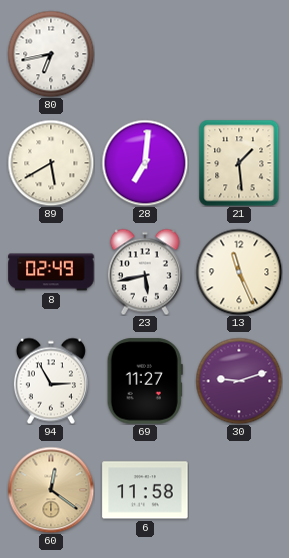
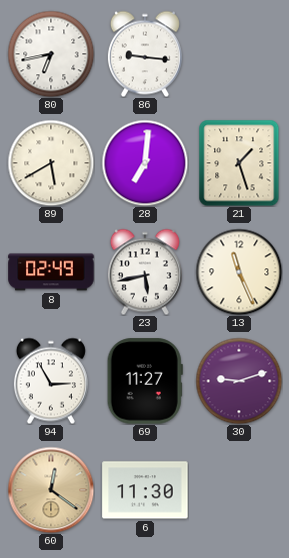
86: none -> 9:16 (145, 54)
21: 1:29 -> 1:27 (239, 163)
6: 11:58 -> 11:30 (145, 490)
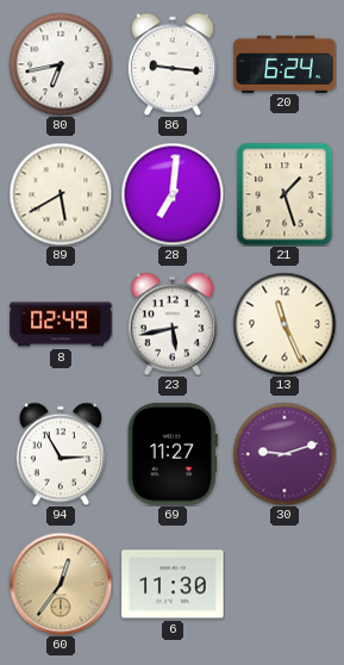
20: none -> 6:24 (284, 63)
60: 12:21 -> 12:36 (61, 584)
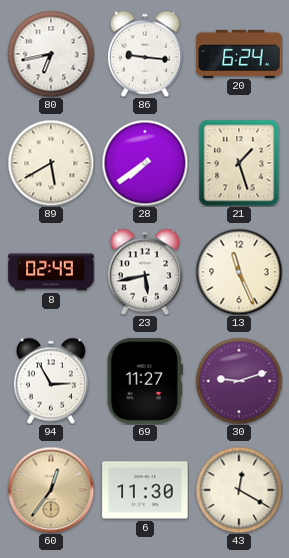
28: 7:01 -> 7:39 (145, 163)
43: none -> 12:20 (239, 490)
